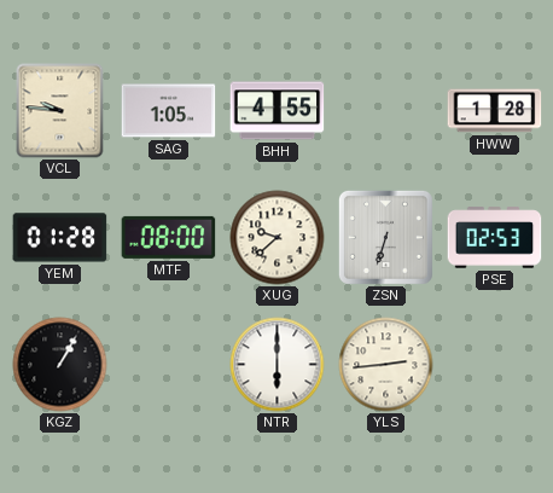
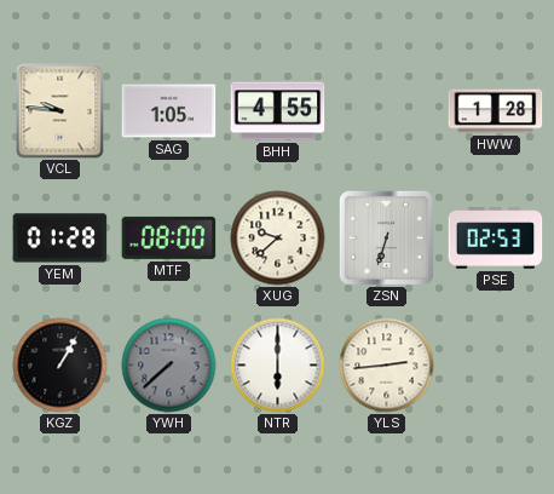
YWH: none -> 7:38 (169, 366)
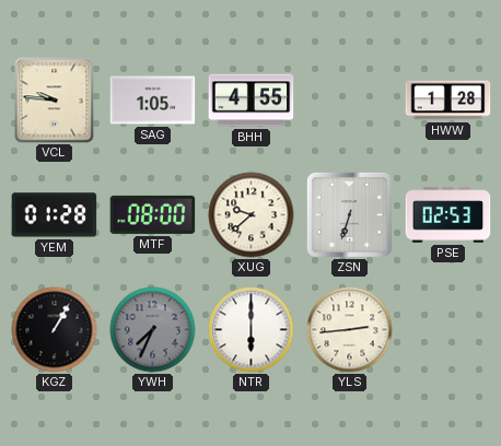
YWH: 7:38 -> 7:34 (153, 330)
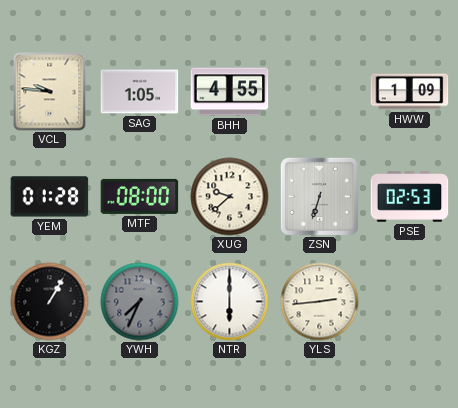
HWW: 1:28 -> 1:09 (410, 92)
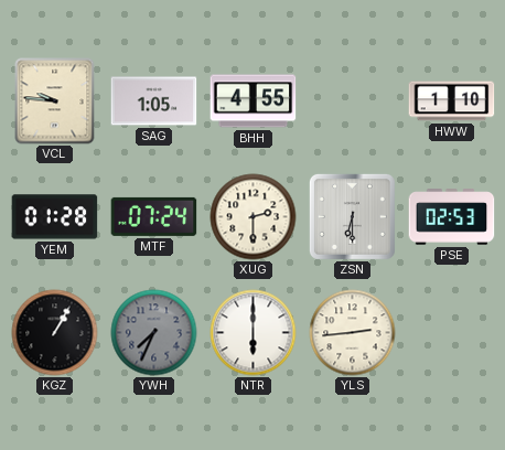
HWW: 1:09 -> 1:10 (452, 101)
MTF: 08:00 -> 07:24 (154, 216)
XUG: 9:38 -> 2:30 (254, 217)
ZSN: 6:33 -> 6:30 (352, 216)
